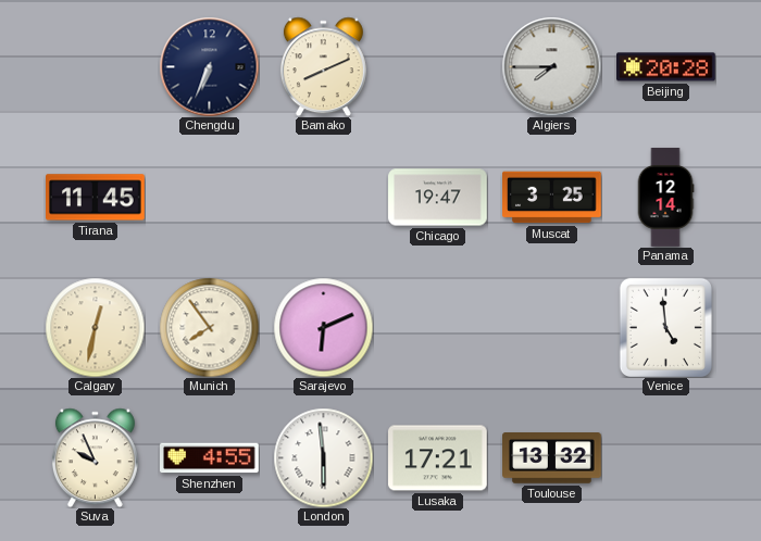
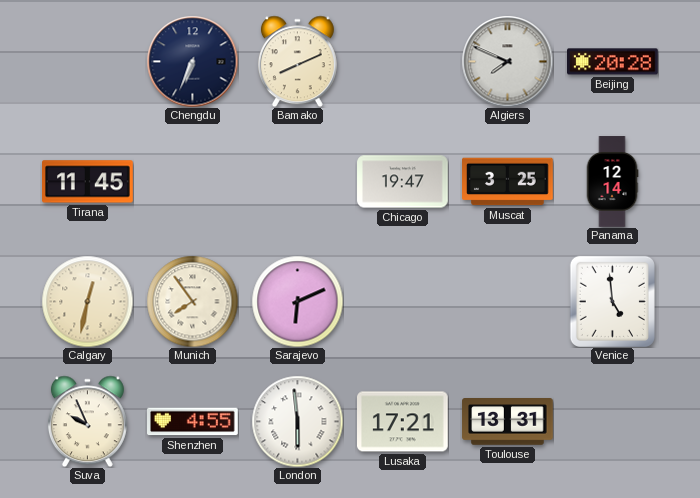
Algiers: 7:45 -> 7:49 (507, 61)
Toulouse: 13:32 -> 13:31 (508, 422)
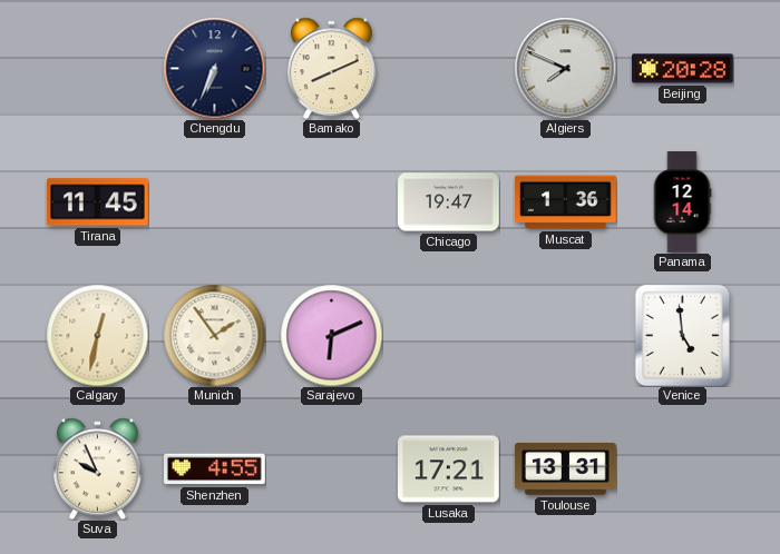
Muscat: 3:25 -> 1:36 (566, 202)
Munich: 7:54 -> 1:54 (214, 335)
London: 5:59 -> none (297, 421)
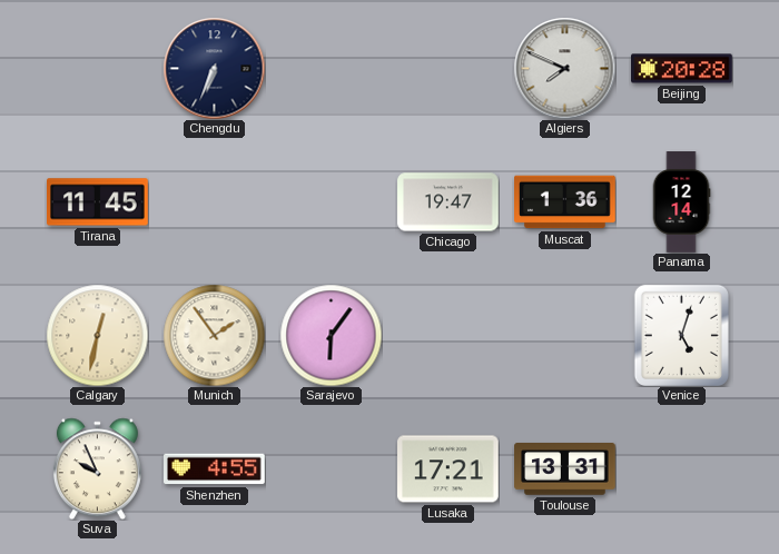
Bamako: 8:11 -> none (331, 68)
Sarajevo: 6:11 -> 6:06 (331, 335)
Venice: 4:59 -> 5:03 (681, 335)
